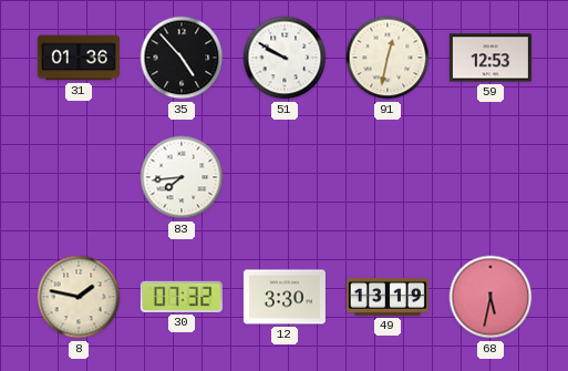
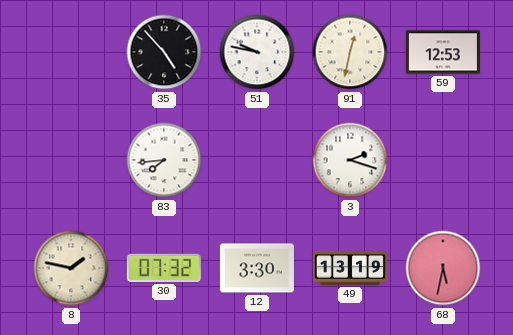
31: 01:36 -> none (79, 58)
51: 9:50 -> 9:47 (257, 52)
3: none -> 2:18 (350, 160)
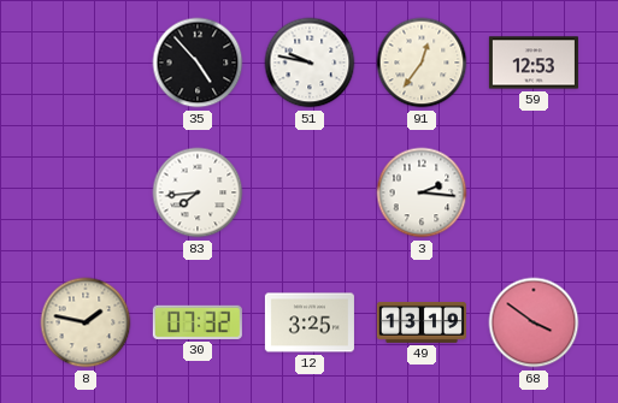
91: 12:32 -> 12:36 (422, 63)
3: 2:18 -> 2:16 (422, 192)
12: 3:30 -> 3:25 (310, 322)
68: 5:32 -> 3:51 (534, 322)
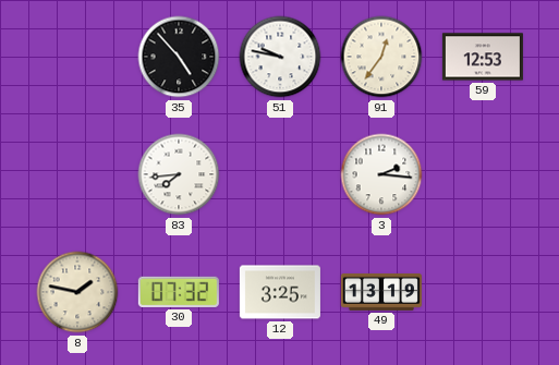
68: 3:51 -> none (534, 322)
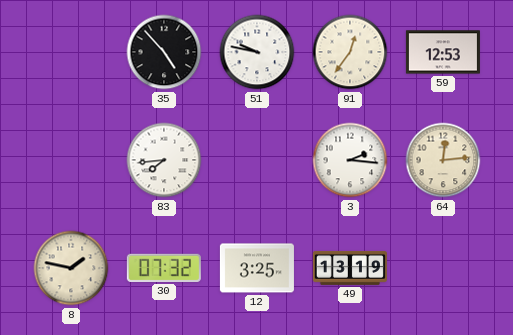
64: none -> 12:14 (443, 160)
